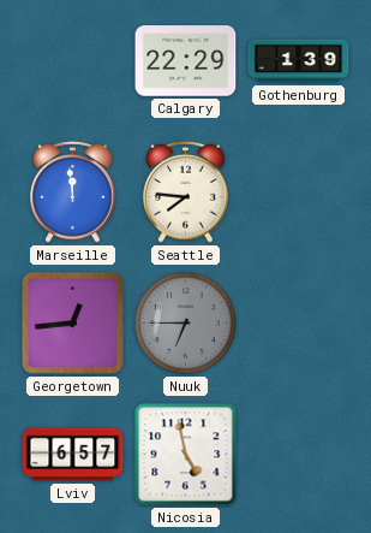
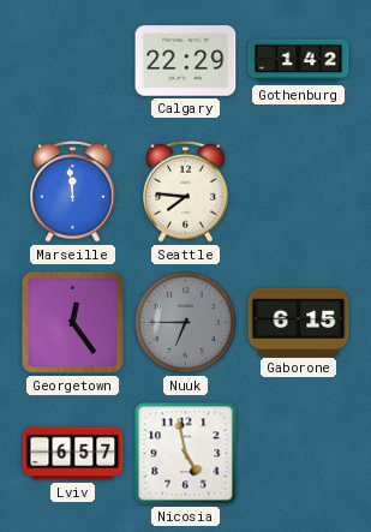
Gothenburg: 1:39 -> 1:42 (299, 61)
Georgetown: 12:44 -> 12:24 (72, 322)
Gaborone: none -> 6:15 (299, 322)
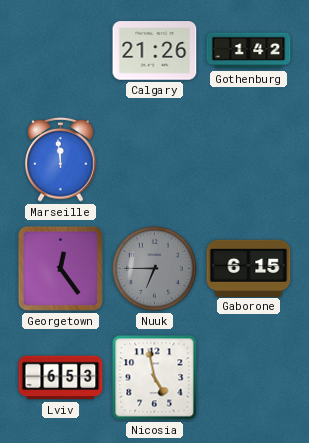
Calgary: 22:29 -> 21:26 (155, 51)
Seattle: 7:46 -> none (186, 191)
Lviv: 6:57 -> 6:53 (61, 378)
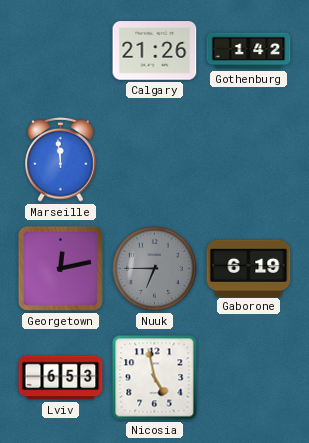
Georgetown: 12:24 -> 12:13 (60, 268)
Gaborone: 6:15 -> 6:19 (249, 268)
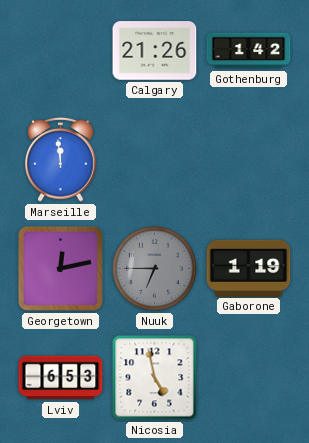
Gaborone: 6:19 -> 1:19 (249, 268)
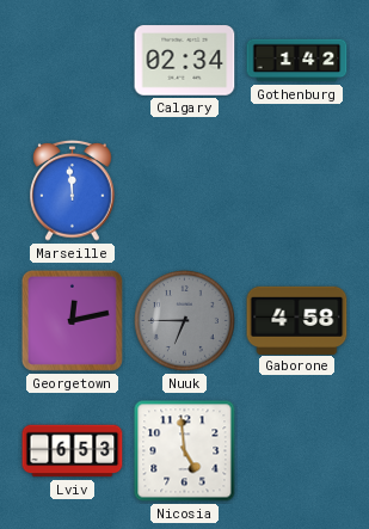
Calgary: 21:26 -> 02:34 (185, 61)
Gaborone: 1:19 -> 4:58 (297, 320)
Nicosia: 4:58 -> 4:59 (185, 451)
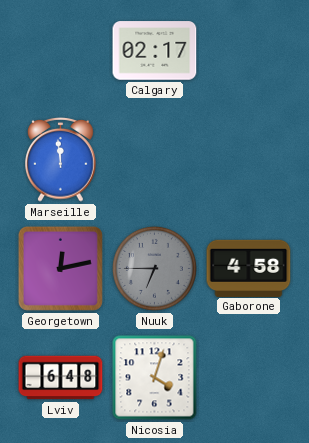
Calgary: 02:34 -> 02:17 (155, 51)
Gothenburg: 1:42 -> none (297, 61)
Lviv: 6:53 -> 6:48 (61, 378)
Nicosia: 4:59 -> 4:03 (155, 378)
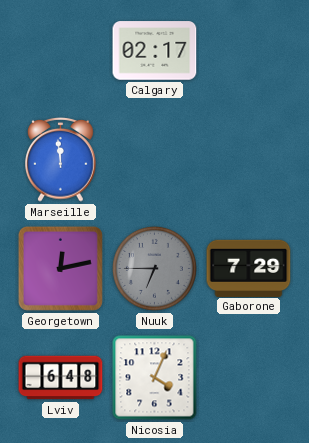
Gaborone: 4:58 -> 7:29 (249, 268)
Nicosia: 4:03 -> 4:04 (155, 378)
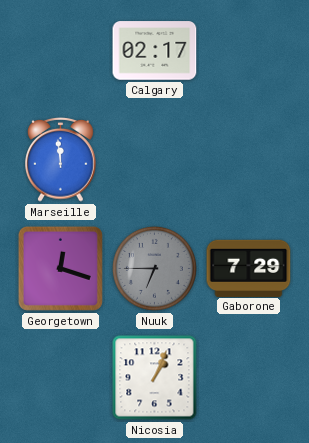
Georgetown: 12:13 -> 12:18 (60, 268)
Lviv: 6:48 -> none (61, 378)
Nicosia: 4:04 -> 1:04 (155, 378)
